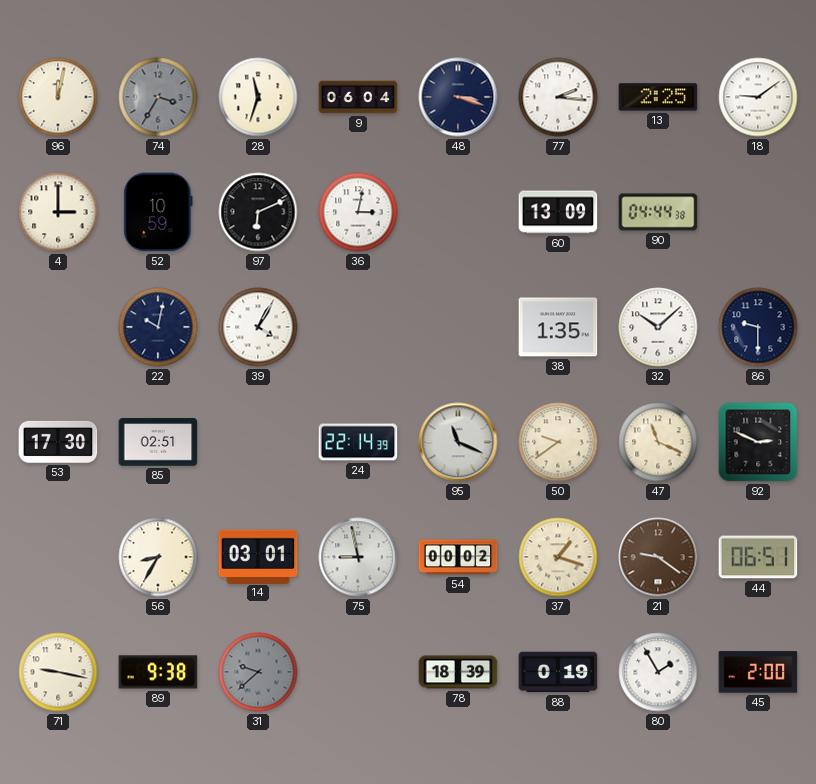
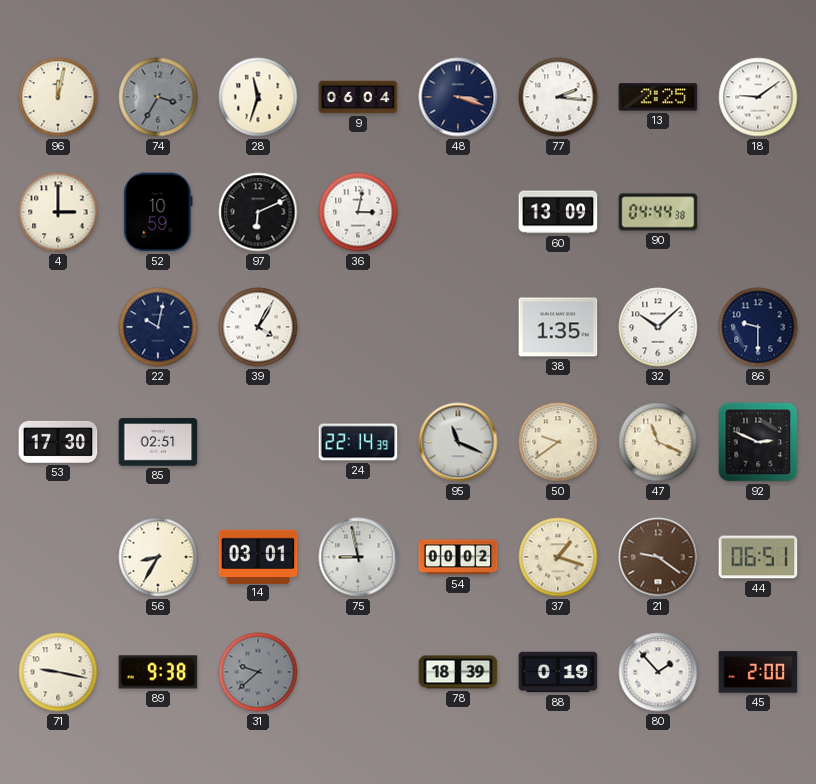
80: 1:55 -> 1:53 (658, 672)
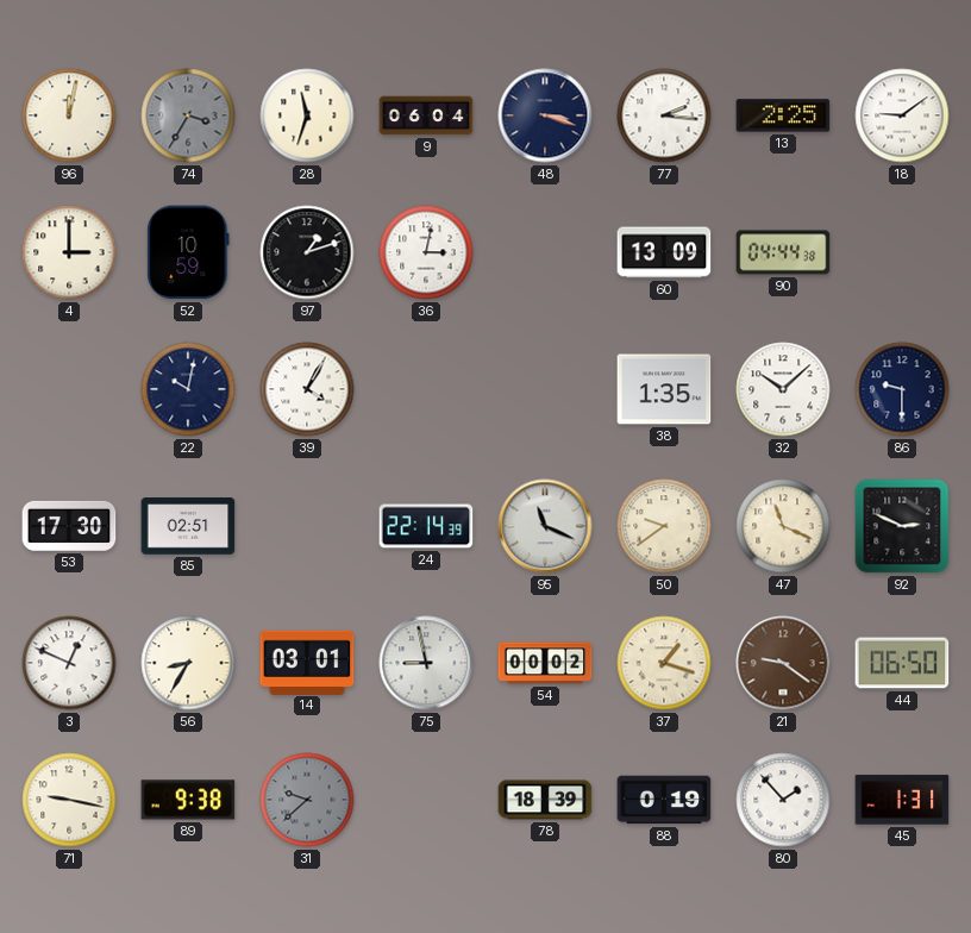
97: 6:11 -> 1:12 (307, 252)
3: none -> 12:49 (69, 663)
44: 06:51 -> 06:50 (902, 663)
45: 2:00 -> 1:31 (902, 800)
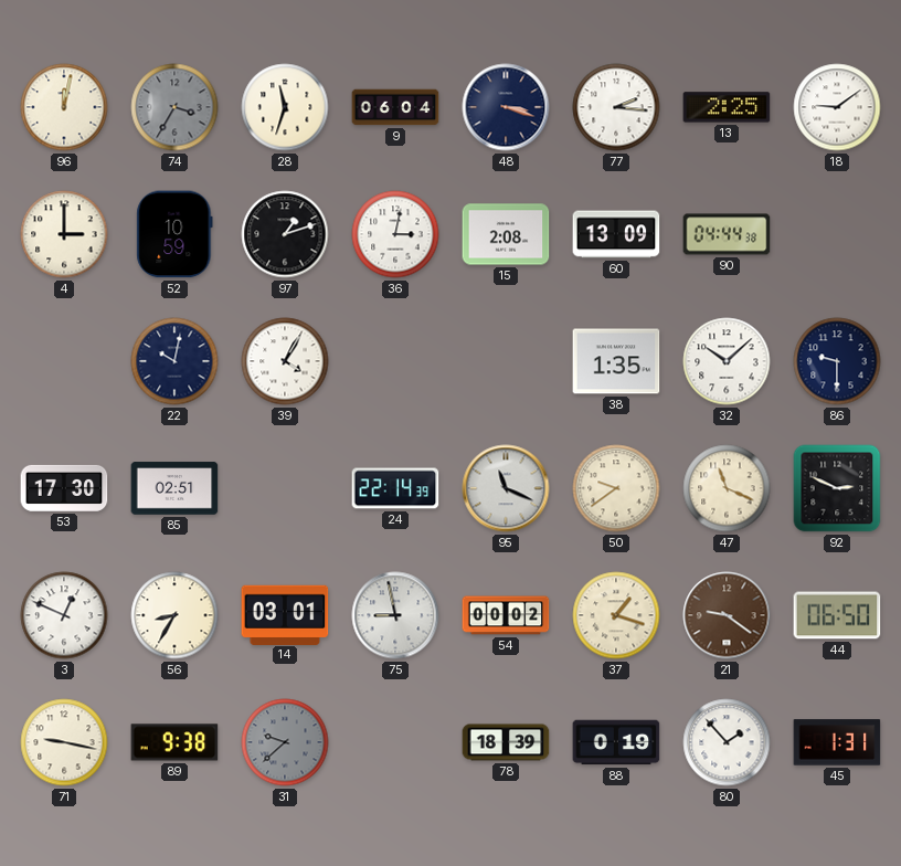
15: none -> 2:08 (506, 234)
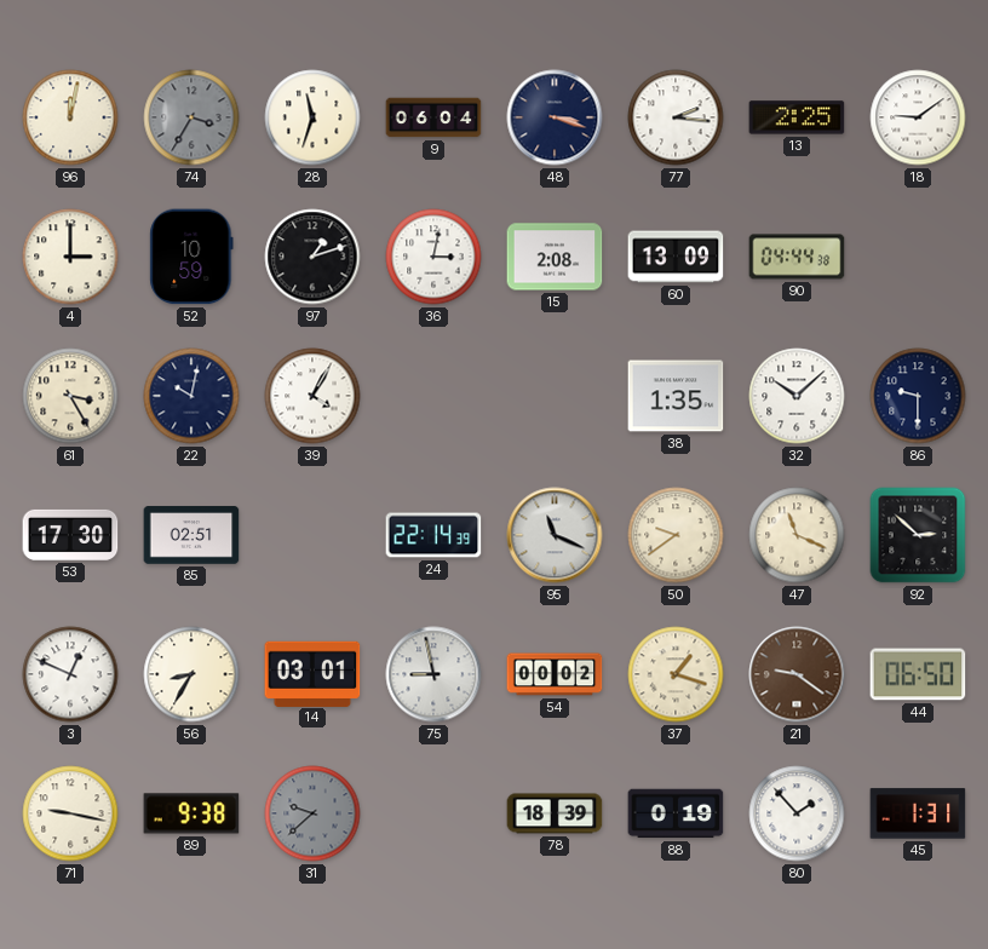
61: none -> 3:25 (70, 396)
92: 2:49 -> 2:52 (918, 535)
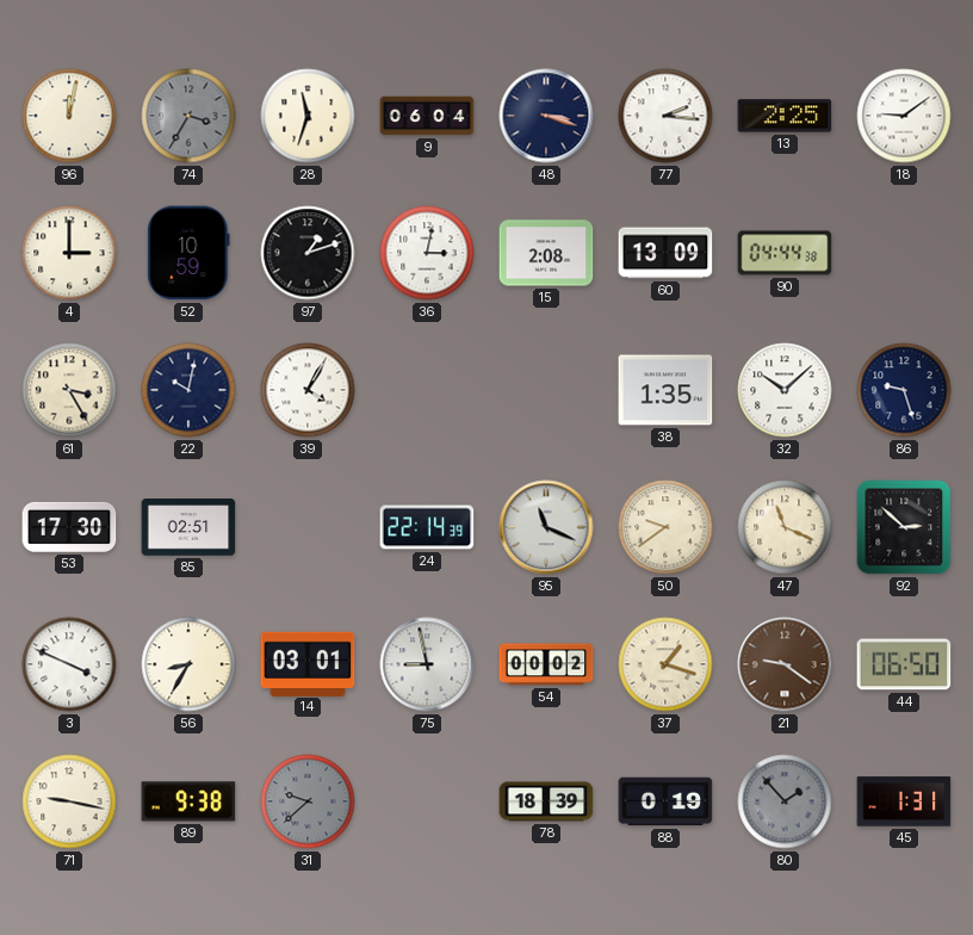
86: 9:30 -> 9:27 (904, 390)
3: 12:49 -> 3:49 (69, 664)
80 dial: white -> grey (785, 801)
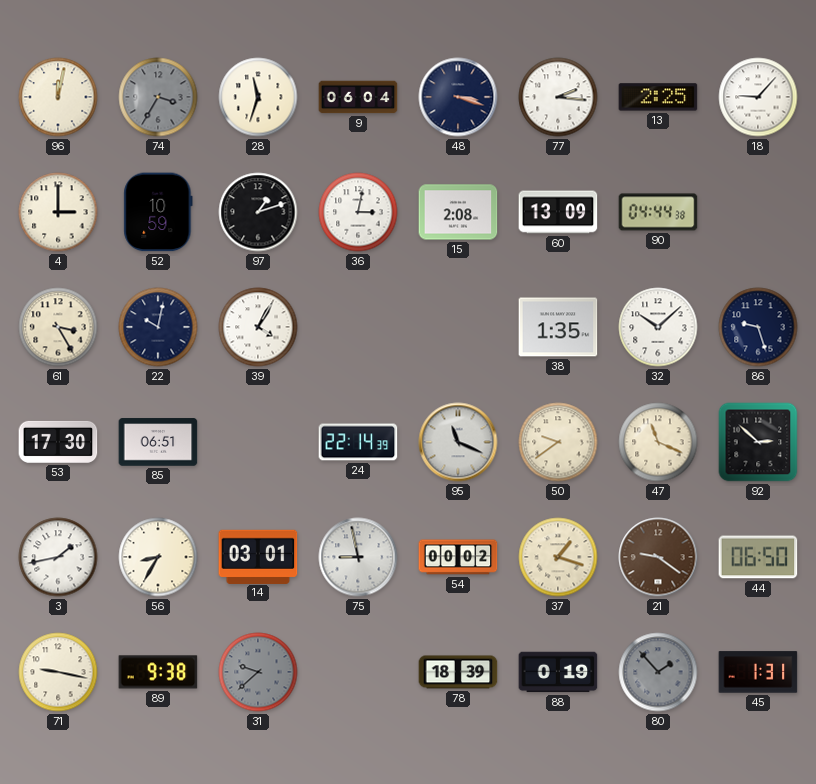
18: 9:09 -> 9:07 (758, 97)
85: 02:51 -> 06:51 (158, 442)
3: 3:49 -> 1:43 (58, 557)
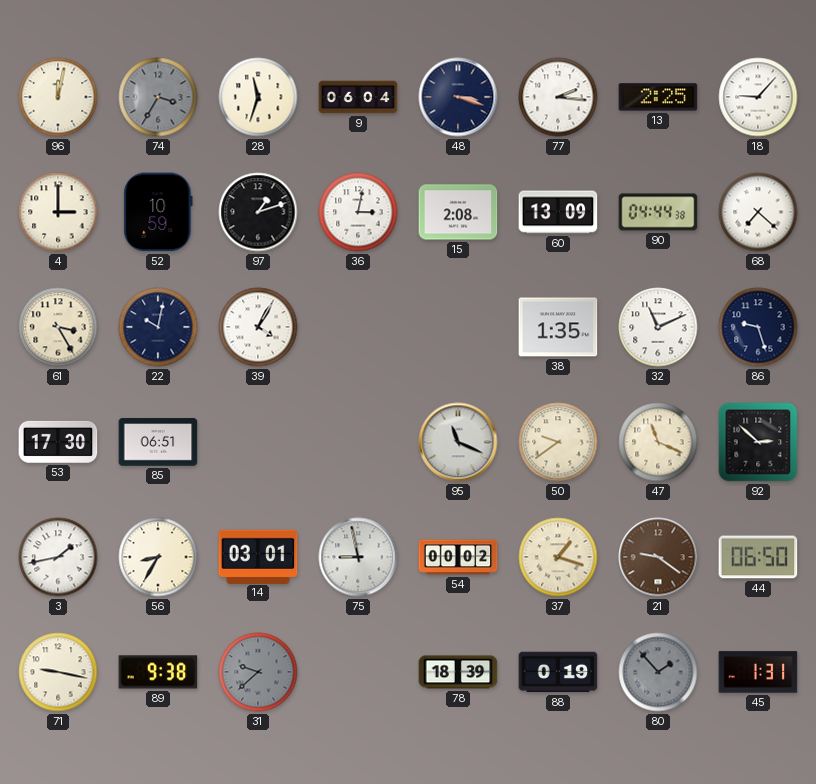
68: none -> 7:22 (758, 212)
32: 10:08 -> 11:11 (658, 327)
24: 22:14 -> none (358, 442)
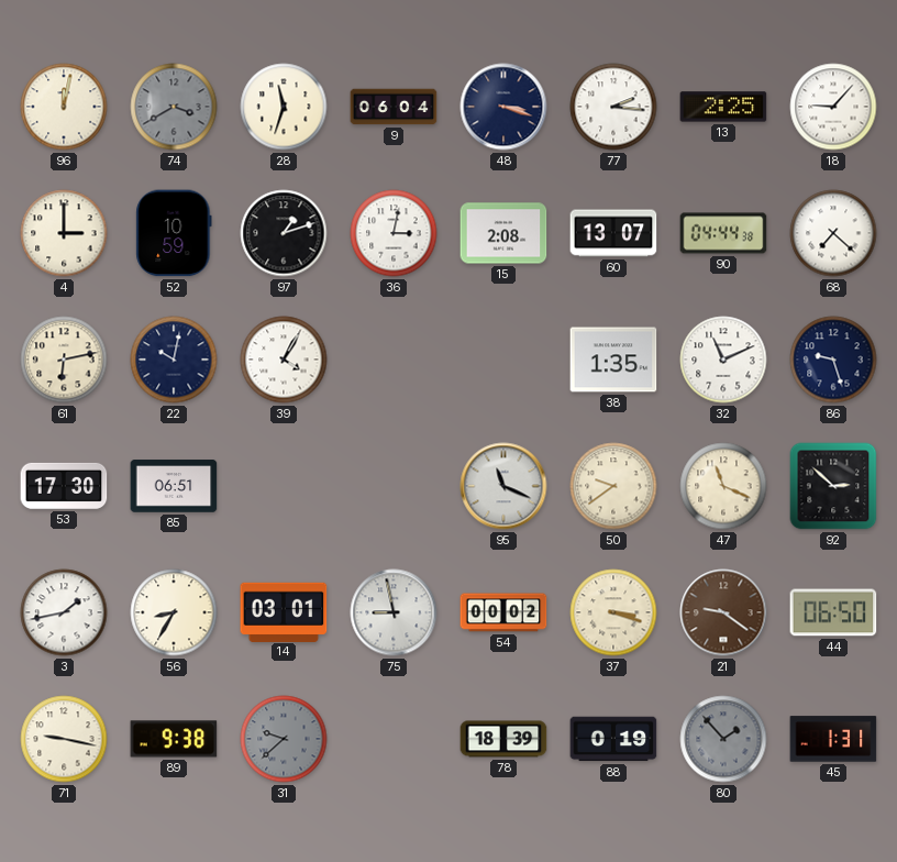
74: 3:35 -> 3:40 (174, 107)
60: 13:09 -> 13:07 (613, 233)
61: 3:25 -> 6:13 (64, 360)
37: 1:18 -> 3:18 (613, 612)
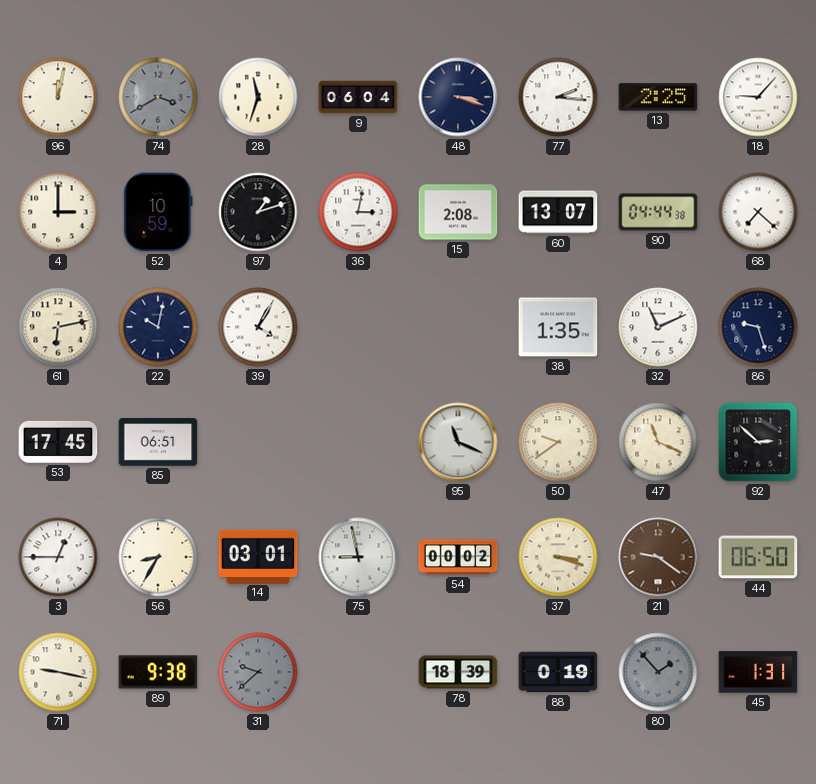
53: 17:30 -> 17:45 (58, 442)
3: 1:43 -> 12:45 (58, 557)
